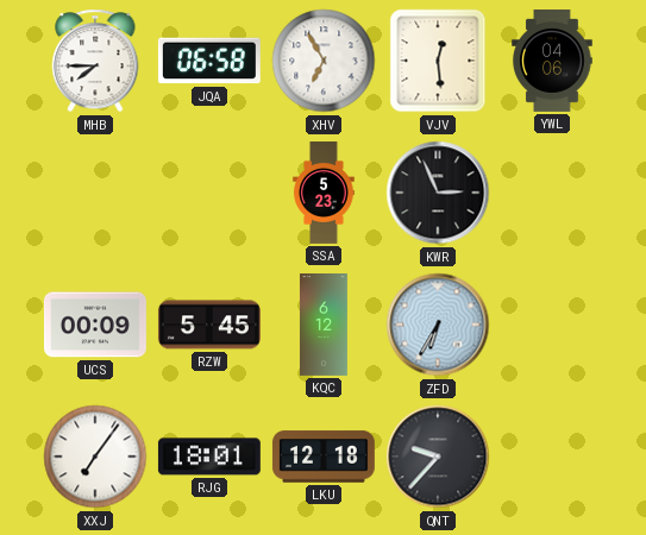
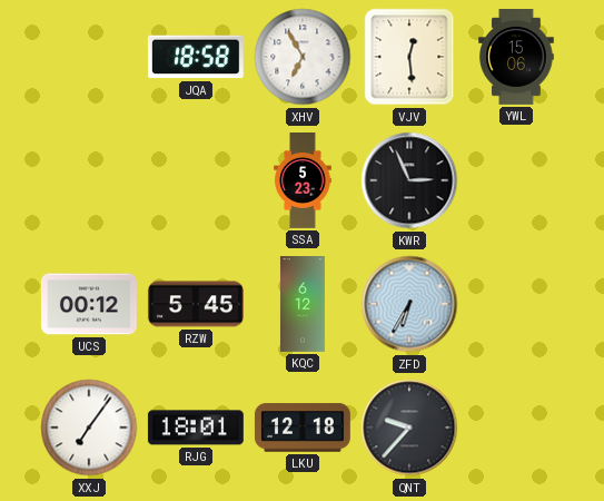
MHB: 7:45 -> none (95, 61)
JQA: 06:58 -> 18:58 (196, 57)
YWL: 04:06 -> 15:06 (516, 58)
UCS: 00:09 -> 00:12 (89, 304)
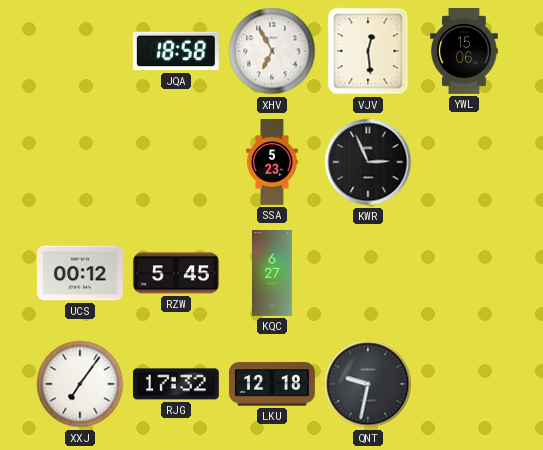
KQC: 6:12 -> 6:27 (272, 274)
ZFD: 6:35 -> none (409, 304)
RJG: 18:01 -> 17:32 (176, 384)
QNT: 9:37 -> 9:32 (368, 384)
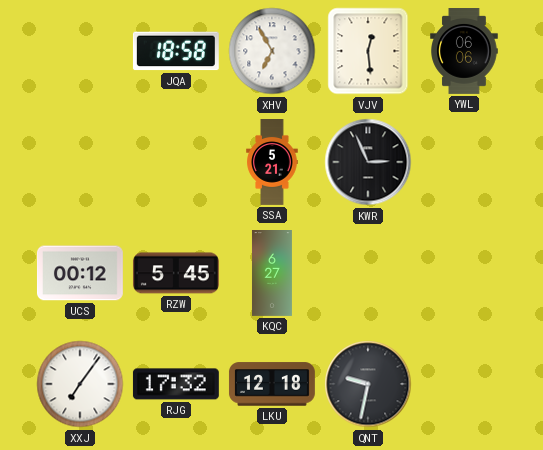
YWL: 15:06 -> 06:06 (464, 52)
SSA: 5:23 -> 5:21 (272, 163)
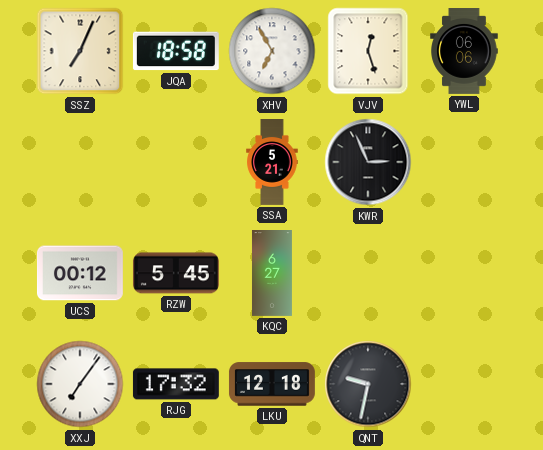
SSZ: none -> 7:04 (80, 51)
VJV: 12:29 -> 12:27 (368, 51)
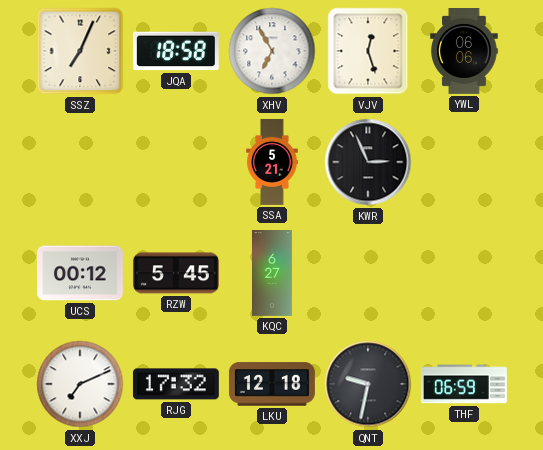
XXJ: 7:06 -> 7:11 (80, 384)
THF: none -> 06:59 (464, 384)
